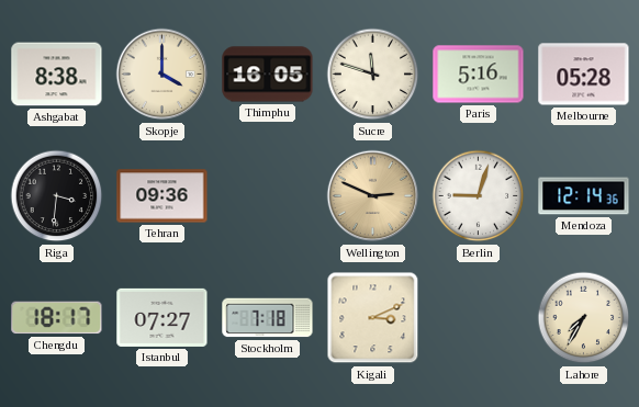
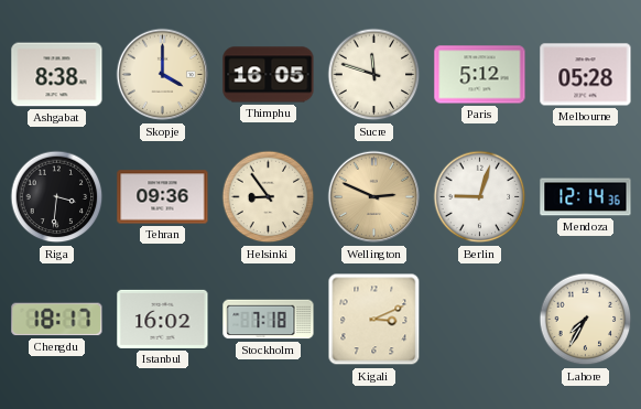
Paris: 5:16 -> 5:12 (480, 75)
Helsinki: none -> 8:54 (269, 197)
Istanbul: 07:27 -> 16:02 (163, 319)
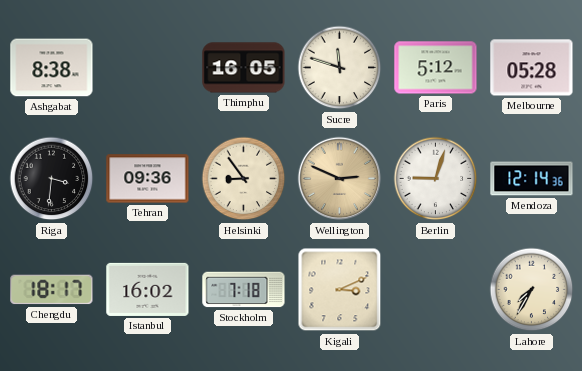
Skopje: 4:00 -> none (163, 75)
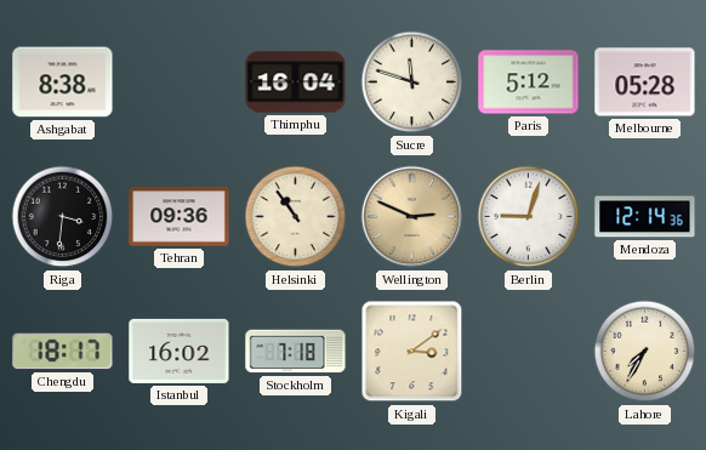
Thimphu: 16:05 -> 16:04 (296, 82)
Helsinki: 8:54 -> 10:54 (296, 217)
Kigali: 3:11 -> 3:09 (412, 352)
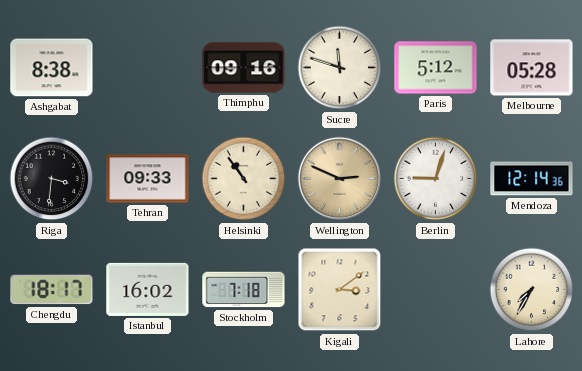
Thimphu: 16:04 -> 09:16 (244, 68)
Tehran: 09:36 -> 09:33 (148, 179)
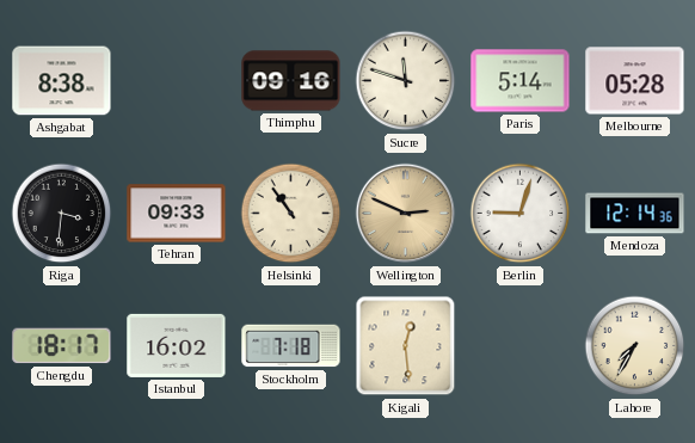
Paris: 5:12 -> 5:14 (521, 81)
Kigali: 3:09 -> 12:29 (406, 346)
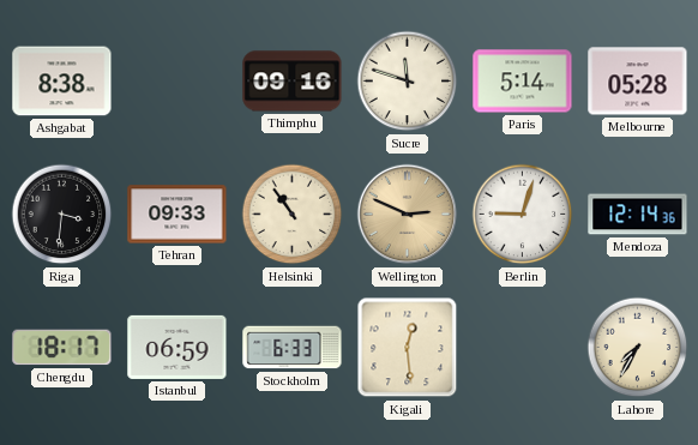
Istanbul: 16:02 -> 06:59 (177, 347)
Stockholm: 7:18 -> 6:33 (293, 348)
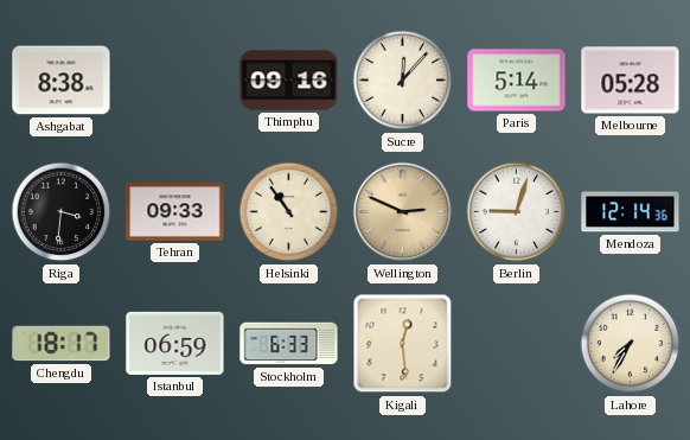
Sucre: 11:48 -> 12:07 (403, 81)
